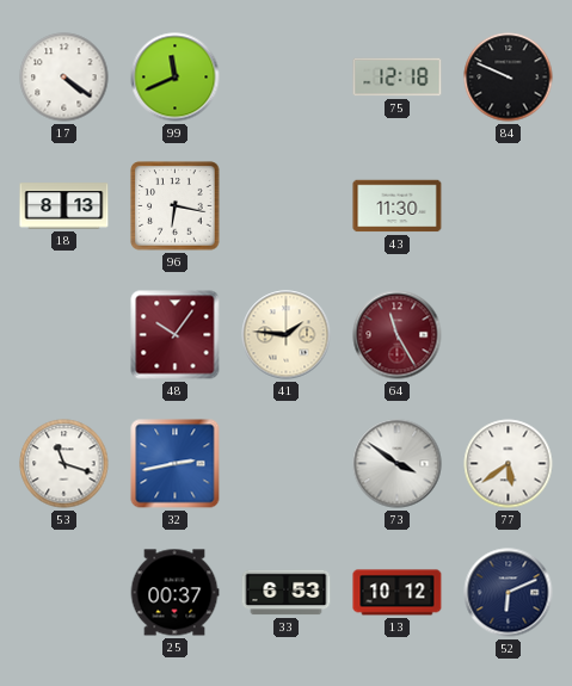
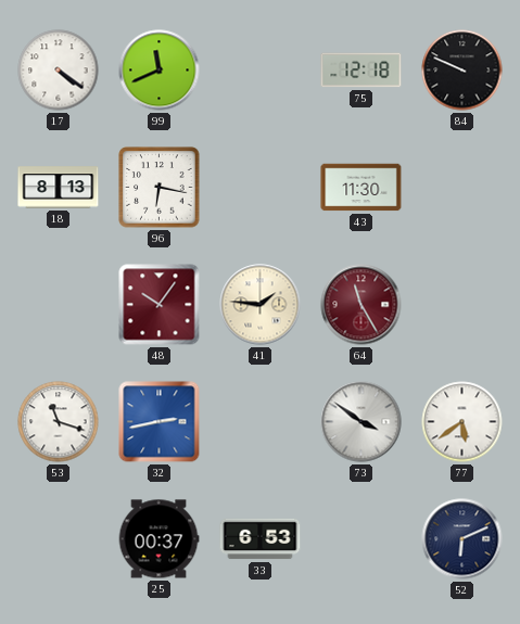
13: 10:12 -> none (398, 593)
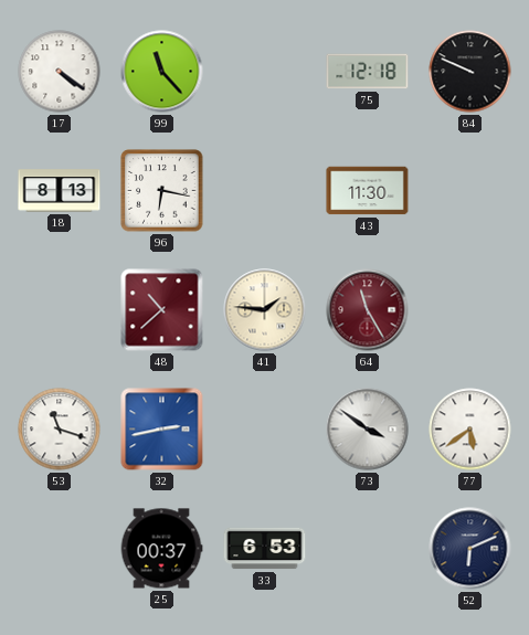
99: 11:41 -> 11:23 (162, 72)
48: 10:06 -> 10:38 (162, 310)
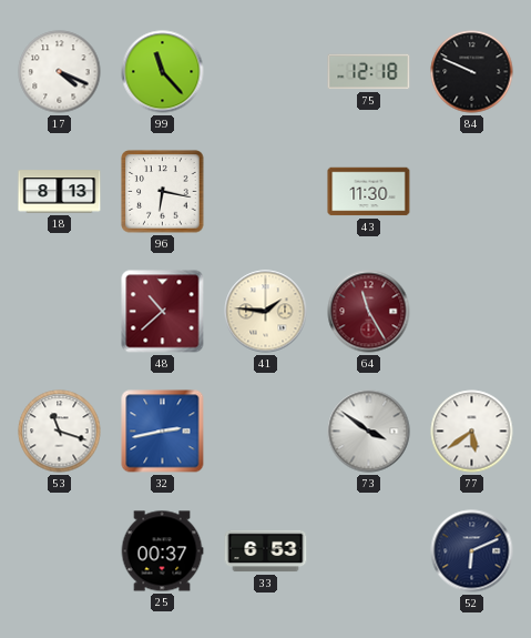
17: 4:21 -> 4:19 (60, 72)
